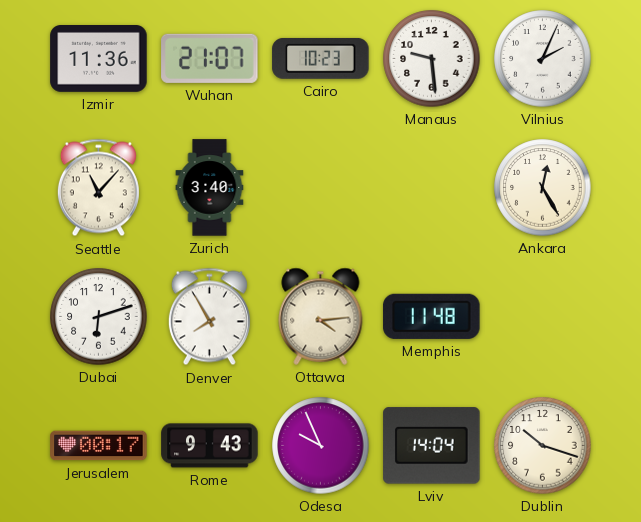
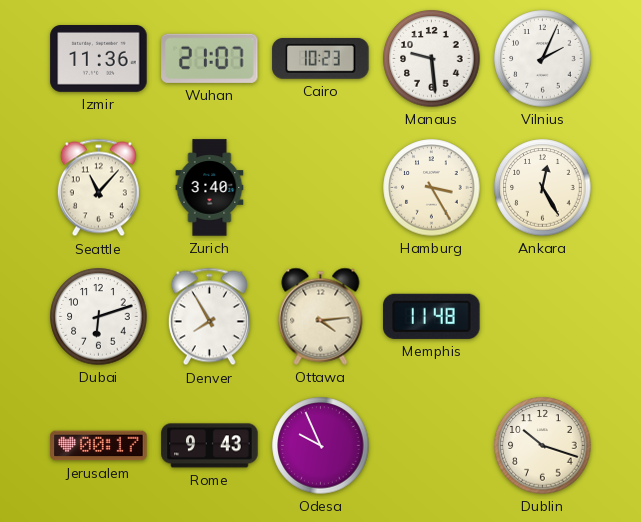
Hamburg: none -> 3:25 (432, 188)
Lviv: 14:04 -> none (432, 446)
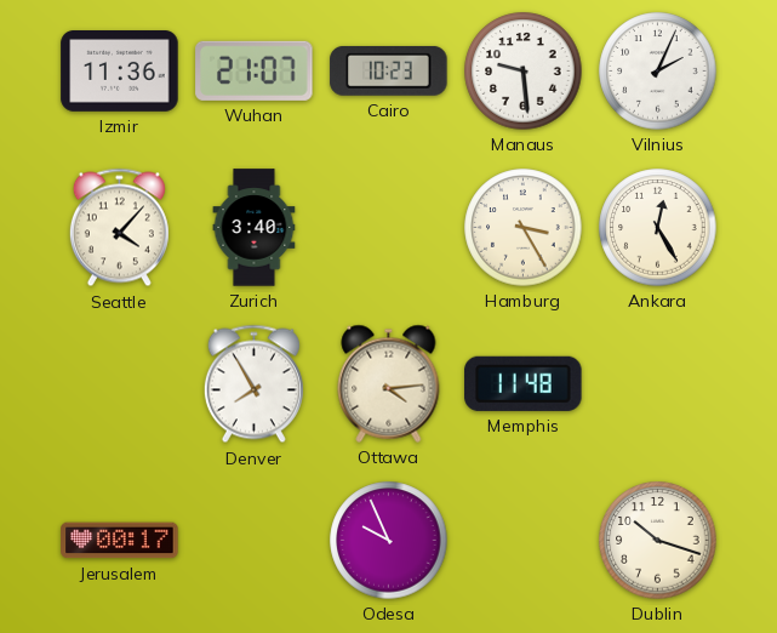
Seattle: 11:07 -> 4:07 (119, 228)
Dubai: 6:12 -> none (99, 317)
Rome: 9:43 -> none (210, 446)
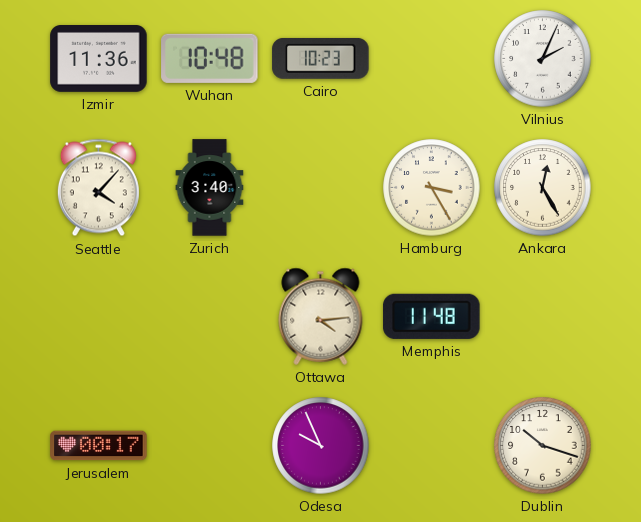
Wuhan: 21:07 -> 10:48 (210, 58)
Manaus: 9:29 -> none (524, 72)
Denver: 7:55 -> none (253, 384)
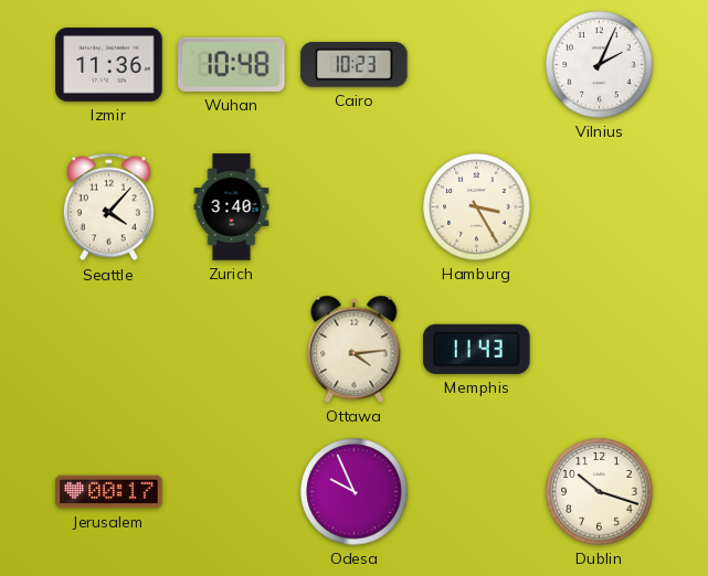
Ankara: 12:25 -> none (543, 188)
Memphis: 11:48 -> 11:43 (477, 349)
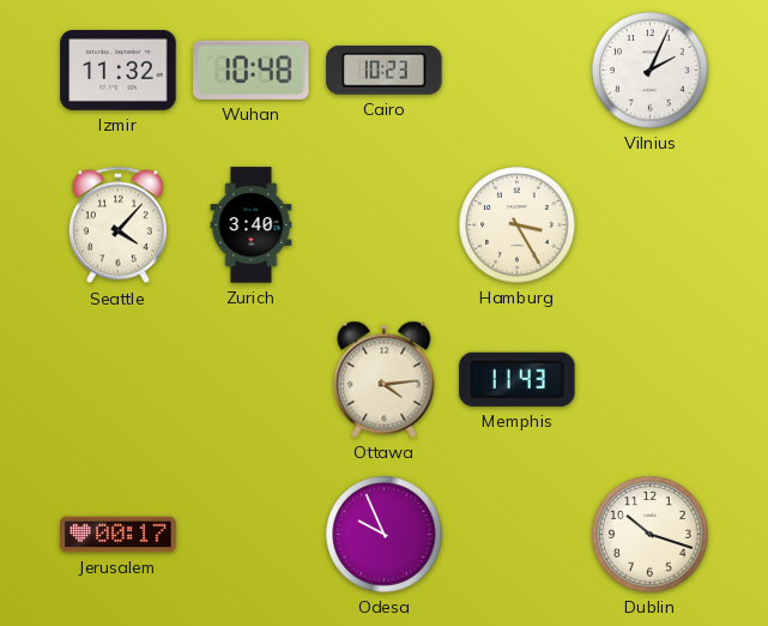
Izmir: 11:36 -> 11:32 (119, 71)
